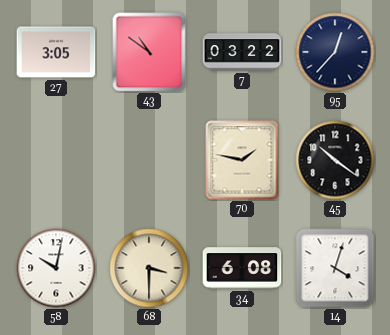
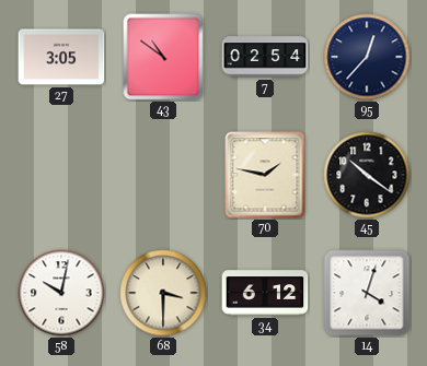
7: 03:22 -> 02:54 (265, 57)
34: 6:08 -> 6:12 (265, 293)
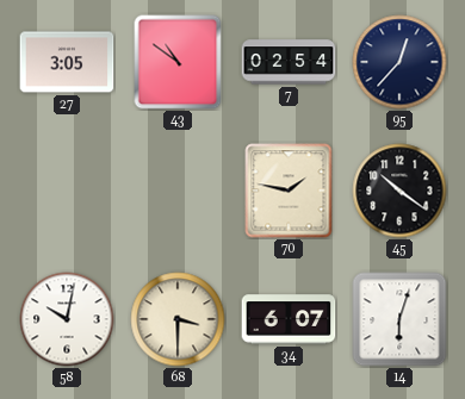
34: 6:12 -> 6:07 (289, 319)
14: 4:03 -> 6:03 (399, 319)
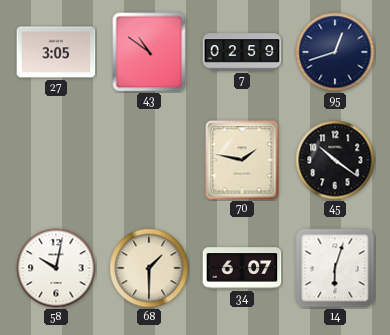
7: 02:54 -> 02:59 (242, 52)
95: 12:37 -> 12:42 (335, 52)
68: 3:30 -> 1:30 (149, 268)
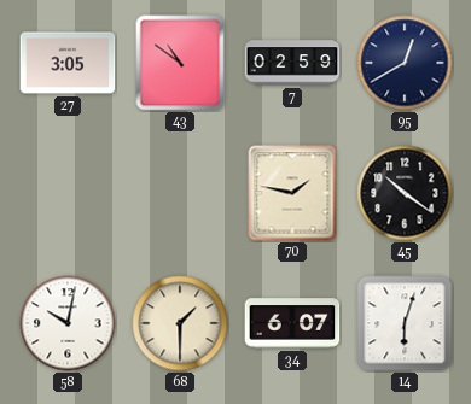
95: 12:42 -> 12:40 (405, 63)
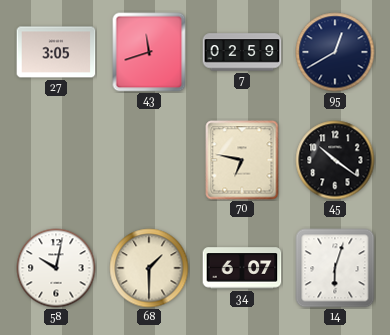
43: 10:51 -> 11:42 (149, 52)
70: 1:47 -> 6:47 (242, 160)
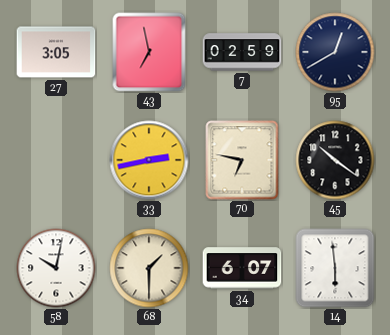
43: 11:42 -> 6:58 (149, 52)
33: none -> 2:43 (149, 160)
14: 6:03 -> 5:59 (335, 268)
